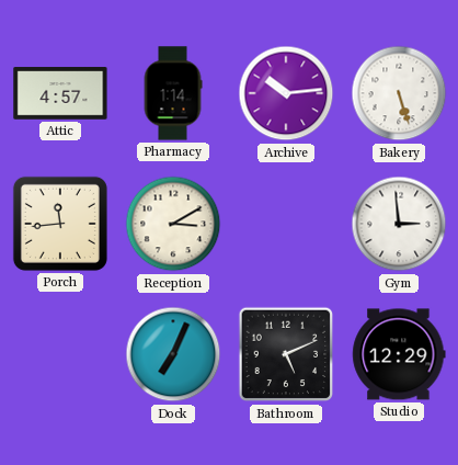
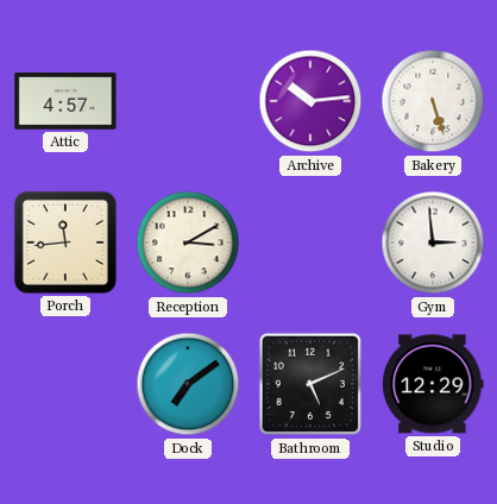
Pharmacy: 1:14 -> none (173, 93)
Dock: 7:04 -> 7:09 (188, 384)
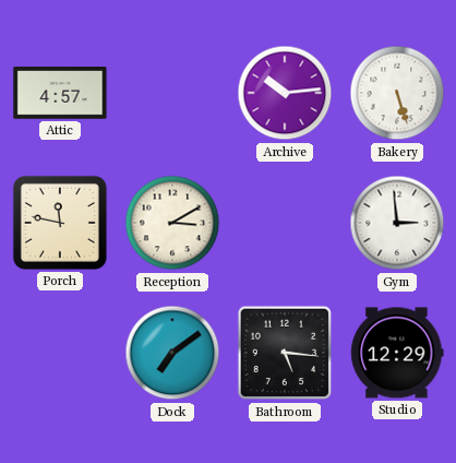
Porch: 11:44 -> 11:47 (60, 223)
Bathroom: 5:11 -> 5:16 (285, 353)
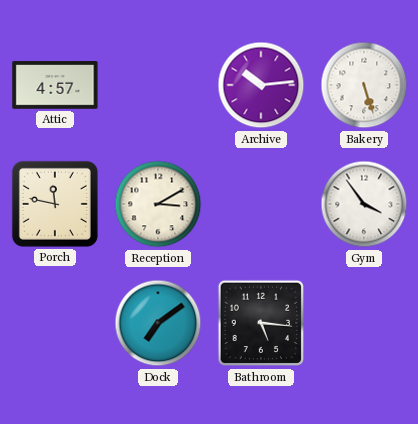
Gym: 2:59 -> 3:54 (364, 204)
Studio: 12:29 -> none (397, 353)
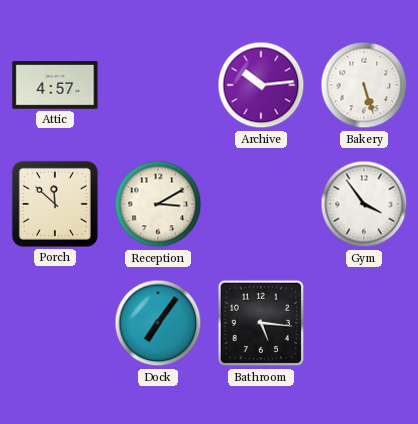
Porch: 11:47 -> 11:52 (55, 204)
Dock: 7:09 -> 7:06 (158, 323)
